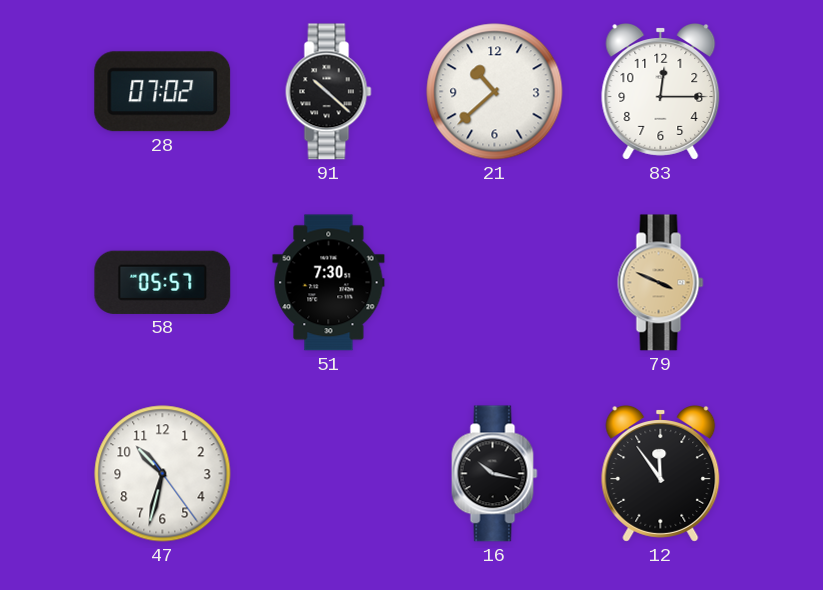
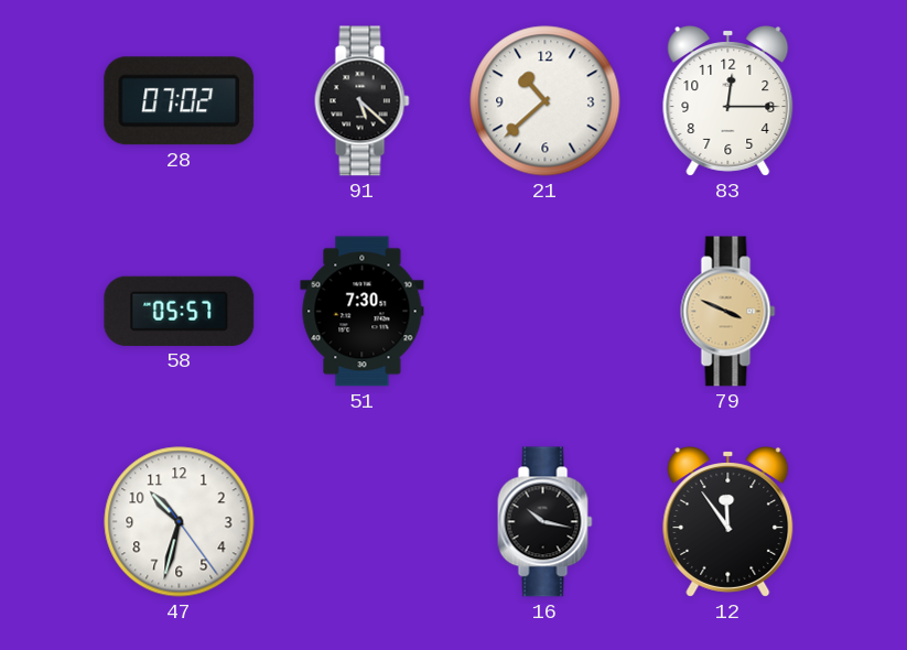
91: 10:22 -> 5:22 (363, 101)
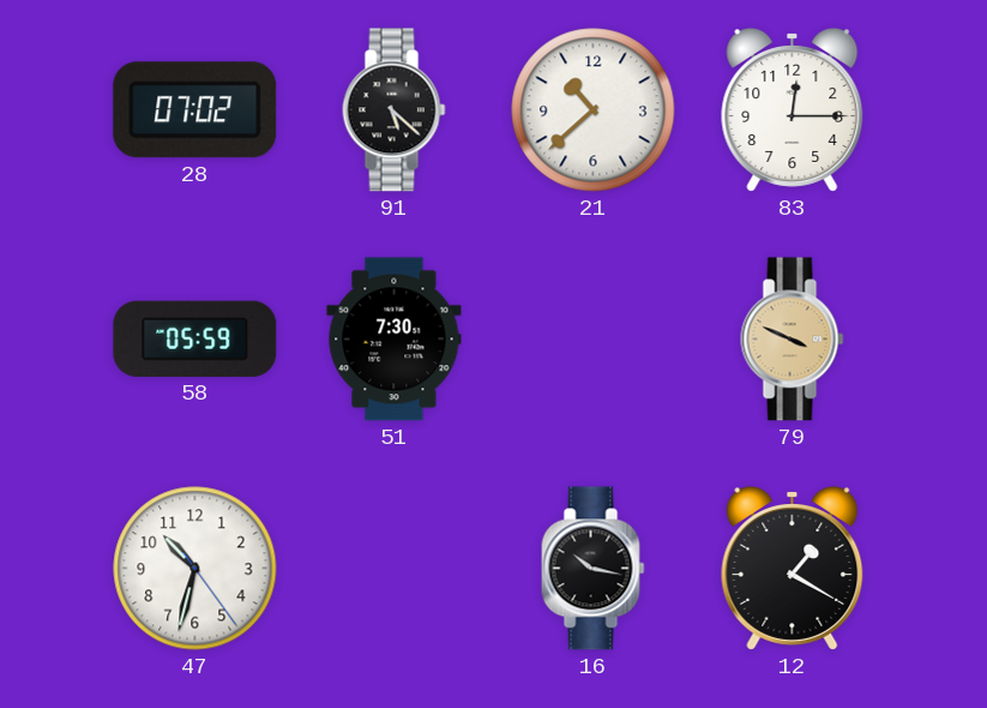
58: 05:57 -> 05:59 (195, 338)
12: 11:54 -> 1:20 (793, 569)
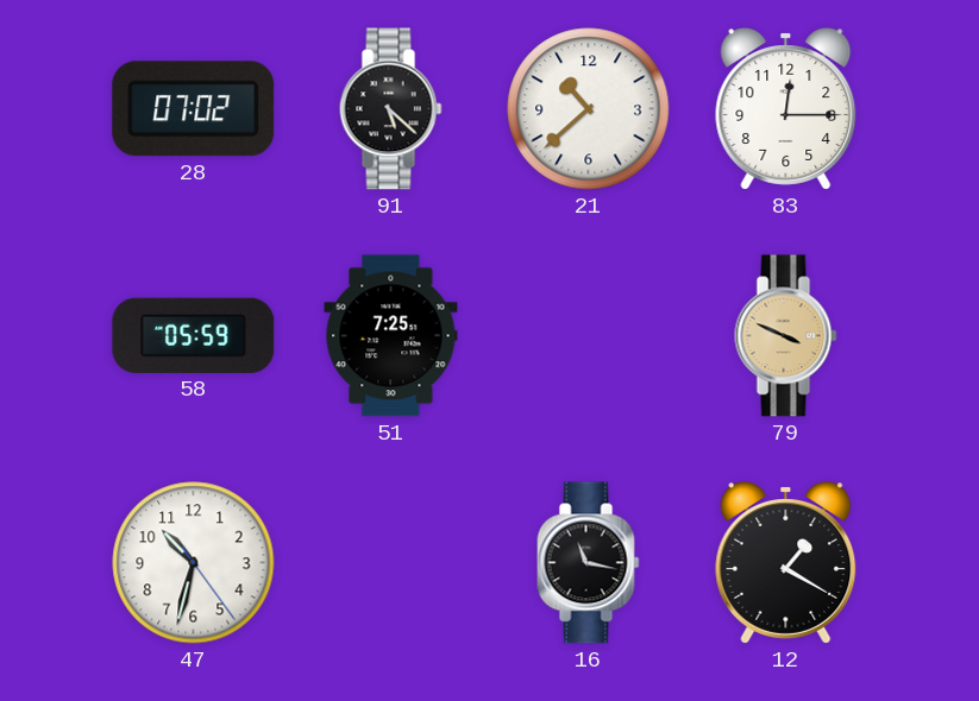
51: 7:30 -> 7:25 (391, 336)
16: 10:17 -> 11:17 (589, 563)
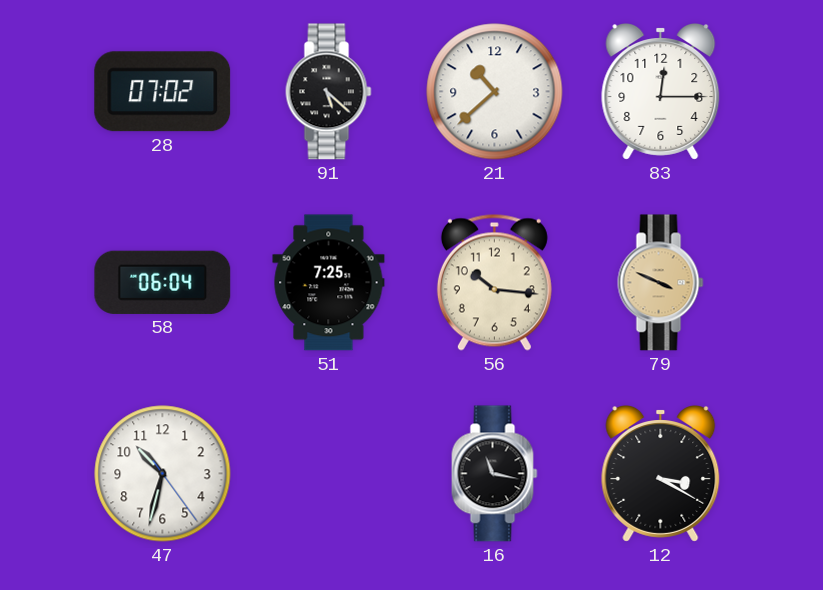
58: 05:59 -> 06:04 (163, 282)
56: none -> 10:16 (494, 282)
12: 1:20 -> 3:20 (661, 474)
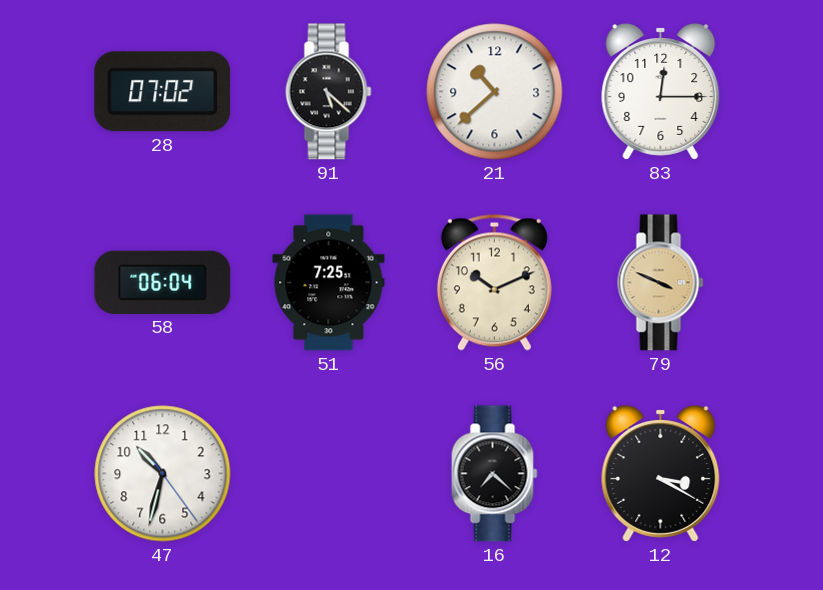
56: 10:16 -> 10:11 (494, 282)
16: 11:17 -> 7:22 (495, 474)
